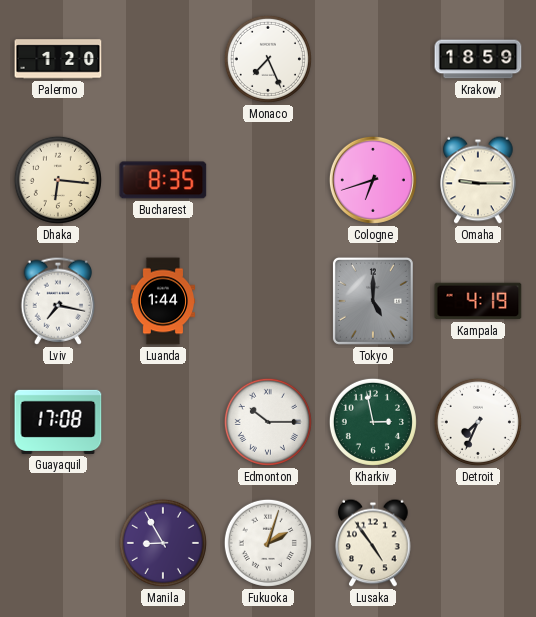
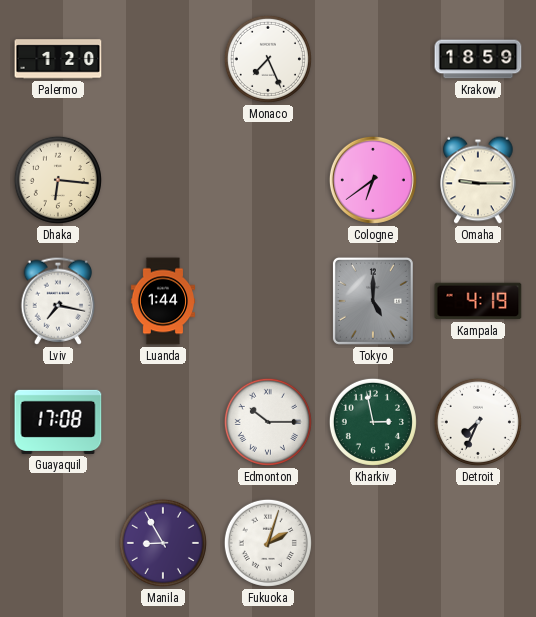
Bucharest: 8:35 -> none (163, 180)
Cologne: 6:42 -> 6:39 (373, 180)
Lusaka: 4:54 -> none (373, 543)
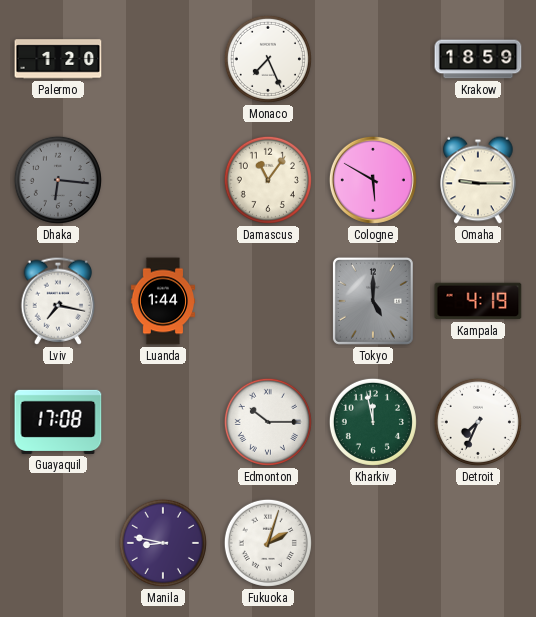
Dhaka dial: cream -> grey (58, 180)
Damascus: none -> 11:06 (268, 180)
Cologne: 6:39 -> 5:50 (373, 180)
Kharkiv: 2:58 -> 11:58 (373, 422)
Manila: 8:55 -> 8:47 (163, 543)
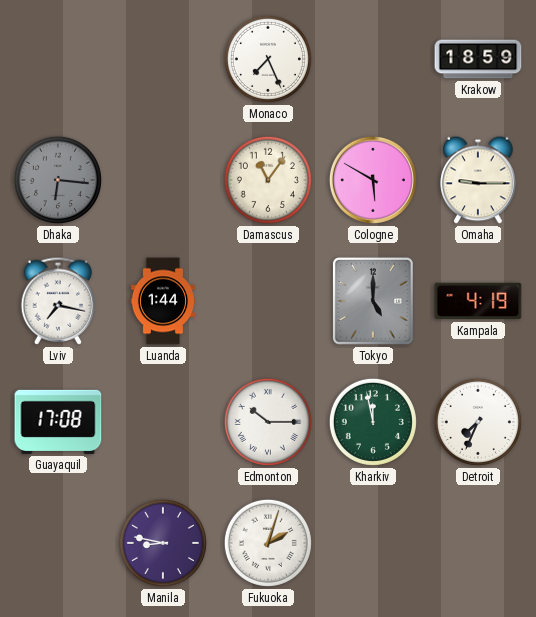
Palermo: 1:20 -> none (58, 59)
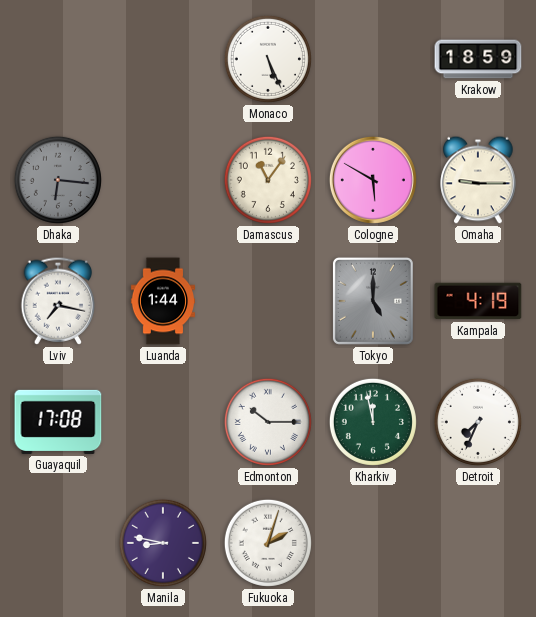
Monaco: 7:26 -> 5:26 (268, 59)
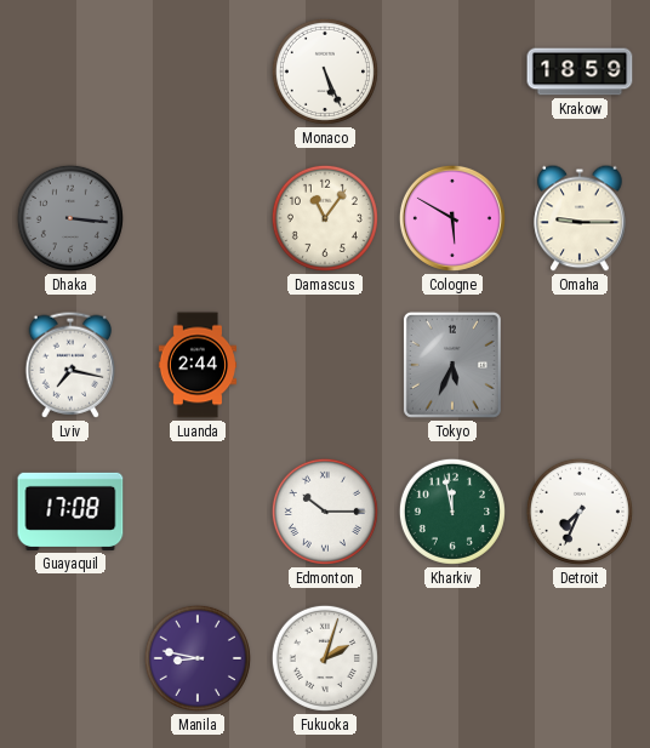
Dhaka: 6:16 -> 3:16 (70, 218)
Luanda: 1:44 -> 2:44 (196, 365)
Tokyo: 5:00 -> 5:34 (452, 365)
Kampala: 4:19 -> none (478, 301)
